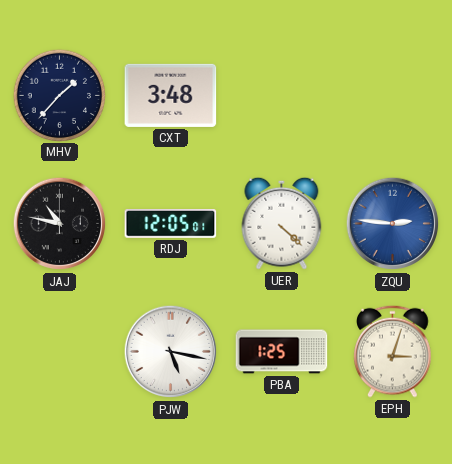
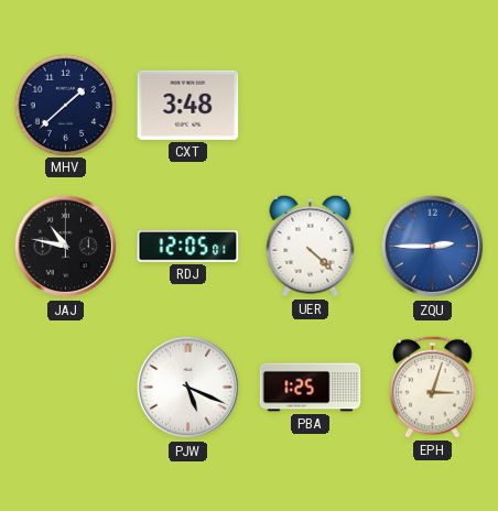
MHV: 1:37 -> 1:38 (65, 105)
ZQU: 2:46 -> 2:45 (433, 247)
PJW: 5:17 -> 5:19 (188, 388)
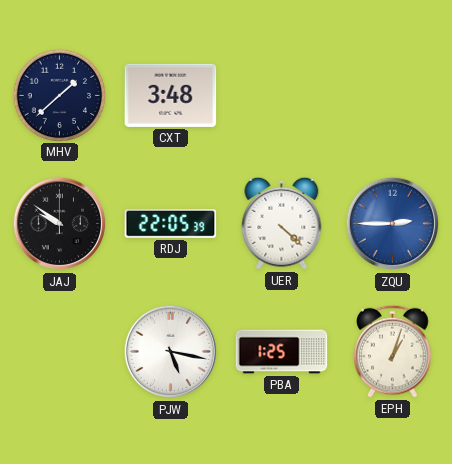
JAJ: 10:47 -> 9:51 (60, 224)
RDJ: 12:05 -> 22:05 (171, 224)
PJW: 5:19 -> 5:17 (171, 352)
EPH: 3:03 -> 1:03 (393, 351)
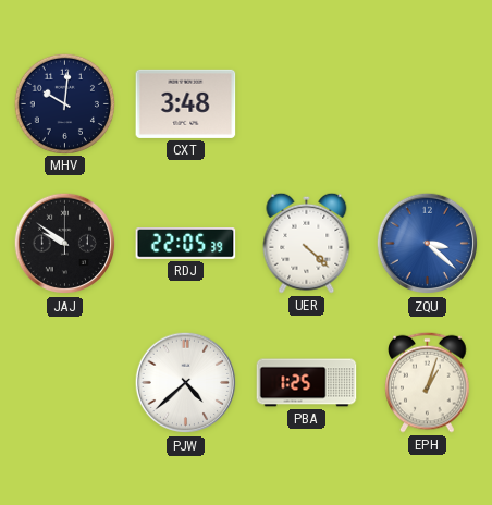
MHV: 1:38 -> 10:01 (64, 103)
ZQU: 2:45 -> 3:22 (428, 244)
PJW: 5:17 -> 4:38 (186, 383)
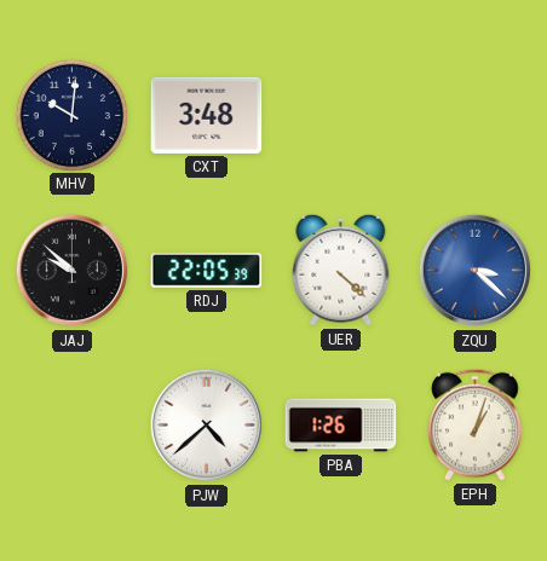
JAJ: 9:51 -> 9:52 (73, 271)
PBA: 1:25 -> 1:26 (341, 426)
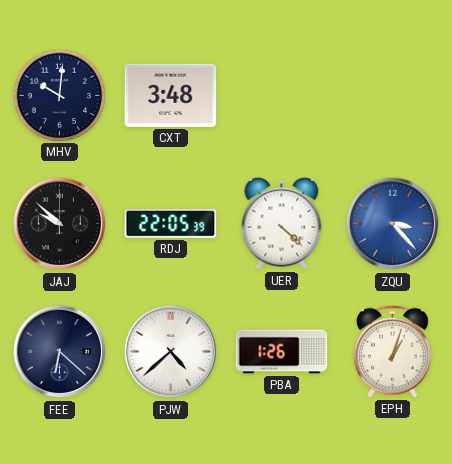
ZQU: 3:22 -> 3:23 (393, 224)
FEE: none -> 6:22 (60, 352)
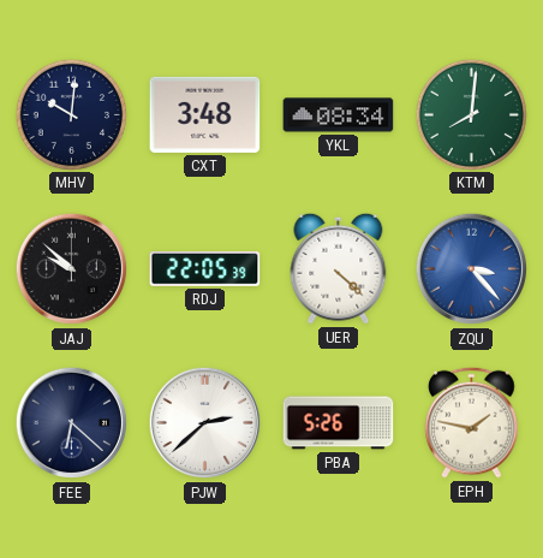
YKL: none -> 08:34 (339, 115)
KTM: none -> 8:01 (471, 114)
PJW: 4:38 -> 2:38 (205, 423)
PBA: 1:26 -> 5:26 (339, 423)
EPH: 1:03 -> 1:47 (472, 422)
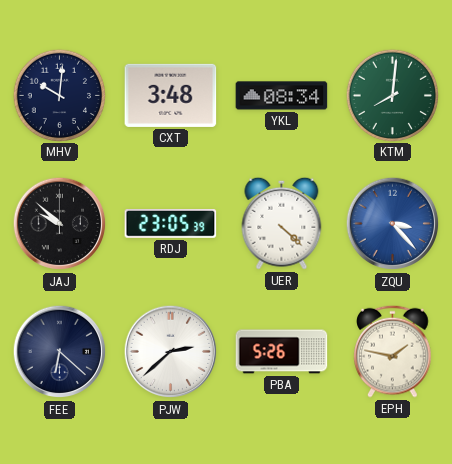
RDJ: 22:05 -> 23:05 (171, 224)
